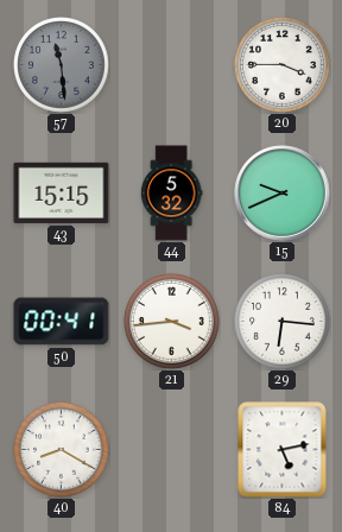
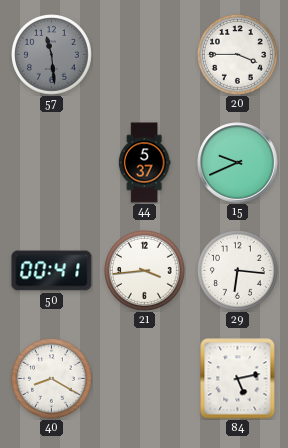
43: 15:15 -> none (62, 192)
44: 5:32 -> 5:37 (144, 163)
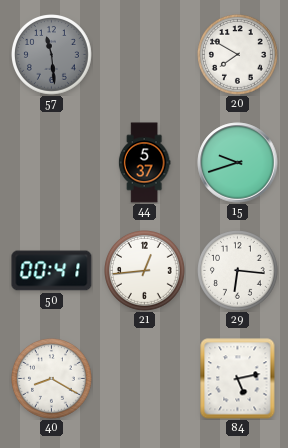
20: 3:45 -> 7:50 (238, 55)
15: 9:41 -> 9:42 (238, 163)
21: 3:44 -> 12:44 (145, 271)
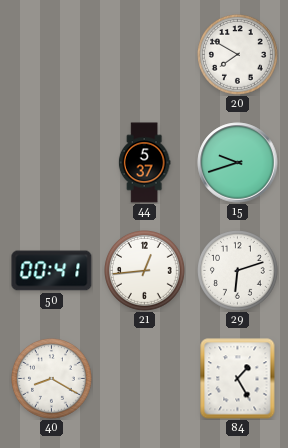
57: 11:29 -> none (52, 55)
29: 6:16 -> 6:12 (238, 271)
84: 5:13 -> 1:25 (238, 379)
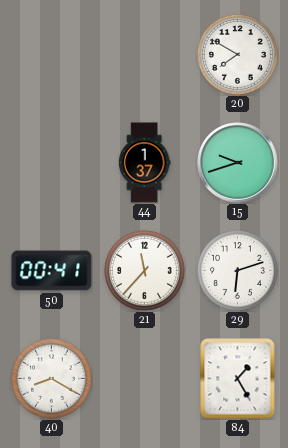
44: 5:37 -> 1:37 (144, 163)
21: 12:44 -> 11:37 (145, 271)
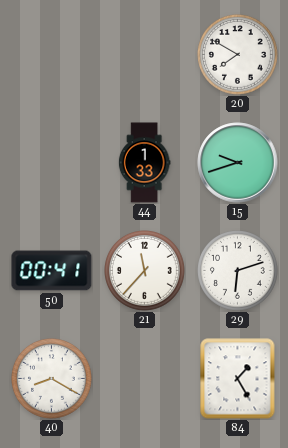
44: 1:37 -> 1:33 (144, 163)
